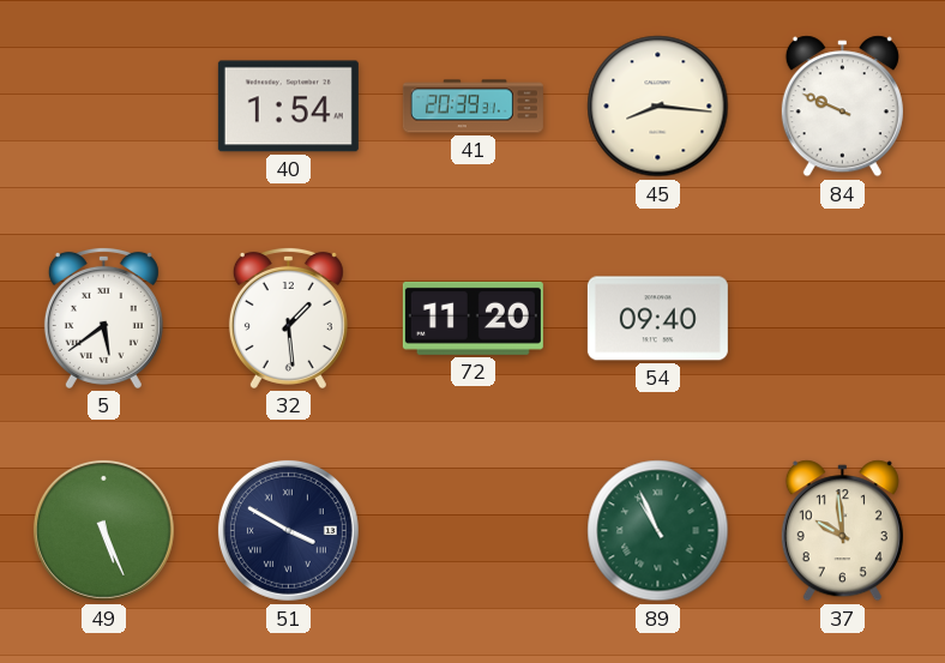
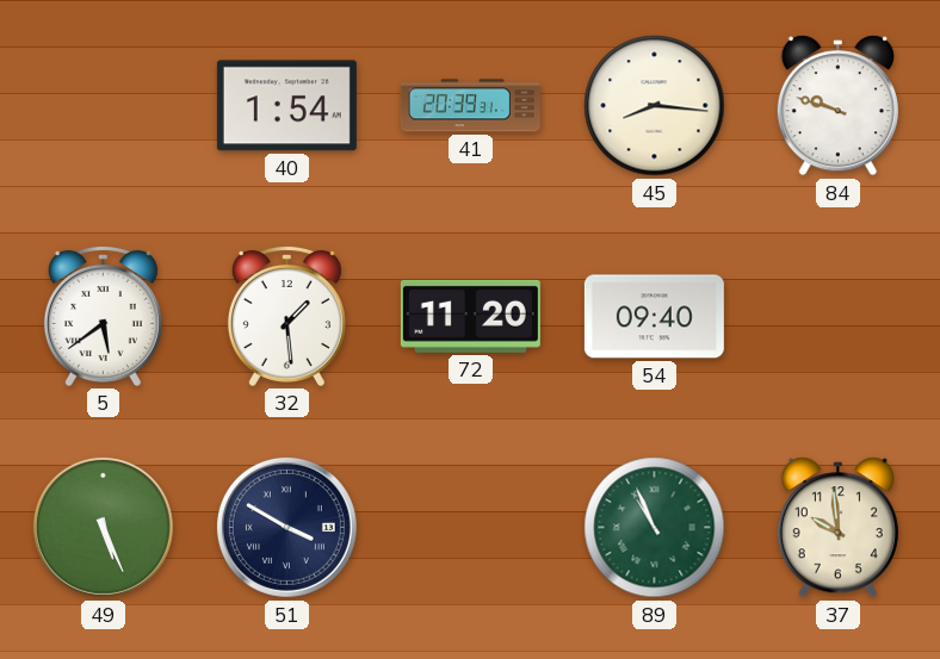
84: 9:49 -> 9:48 (837, 106)
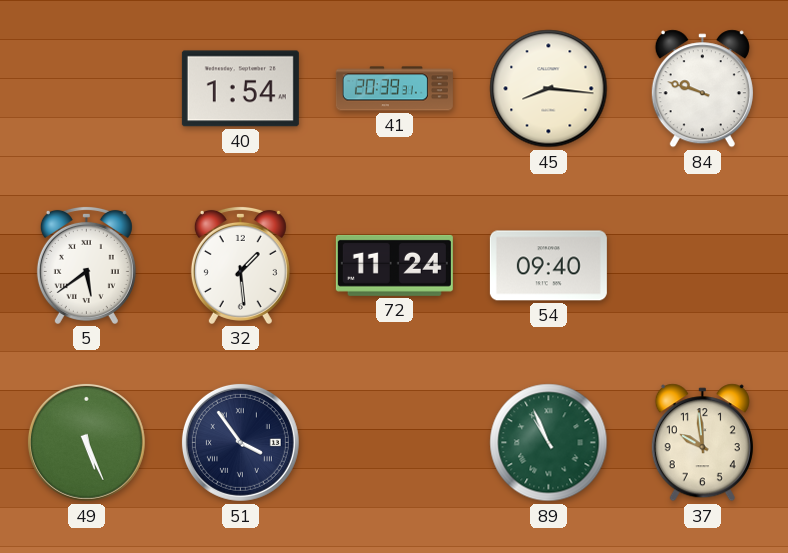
72: 11:20 -> 11:24 (394, 265)
51: 3:50 -> 3:54 (240, 442)
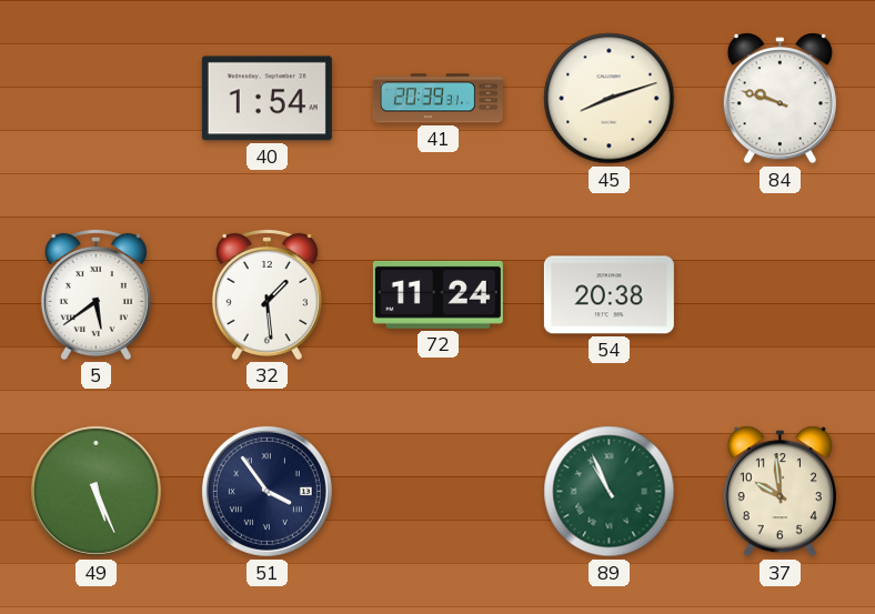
45: 8:16 -> 8:12 (610, 99)
54: 09:40 -> 20:38 (609, 295)
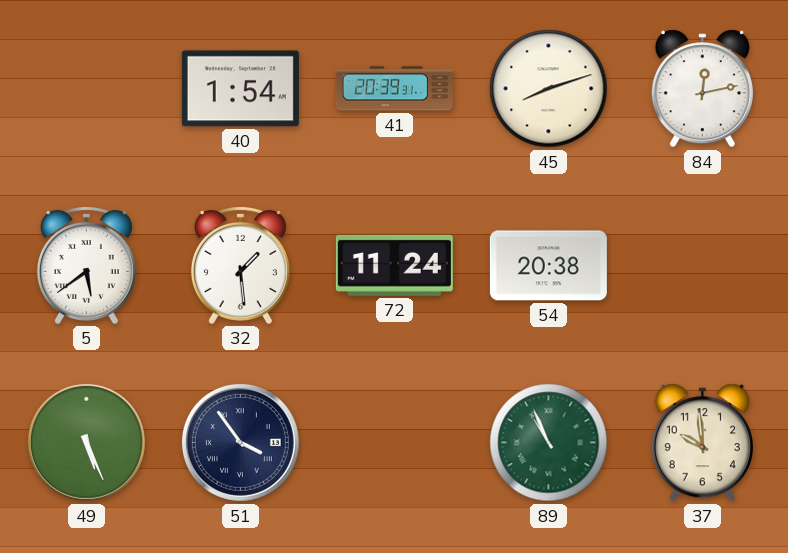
84: 9:48 -> 12:13 (702, 89)
